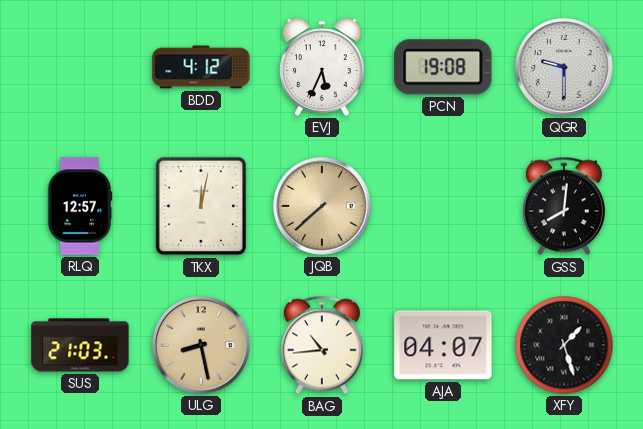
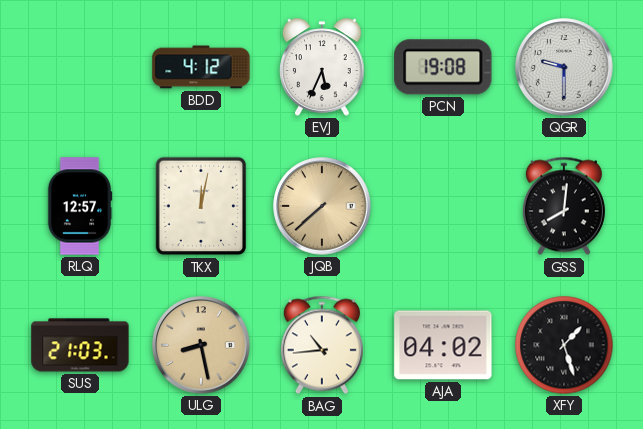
AJA: 04:07 -> 04:02 (443, 345)
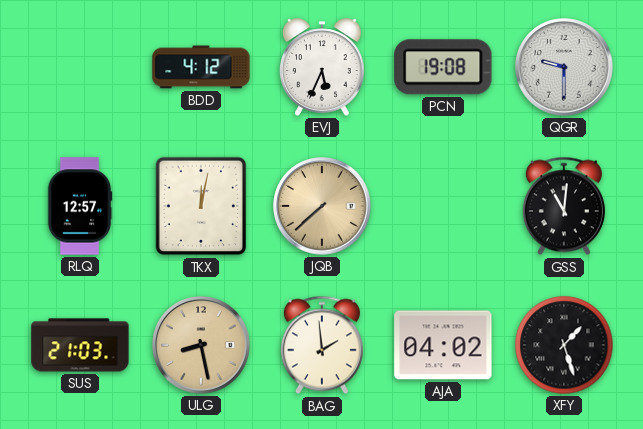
GSS: 8:01 -> 11:01 (564, 206)
BAG: 10:44 -> 1:59 (322, 345)
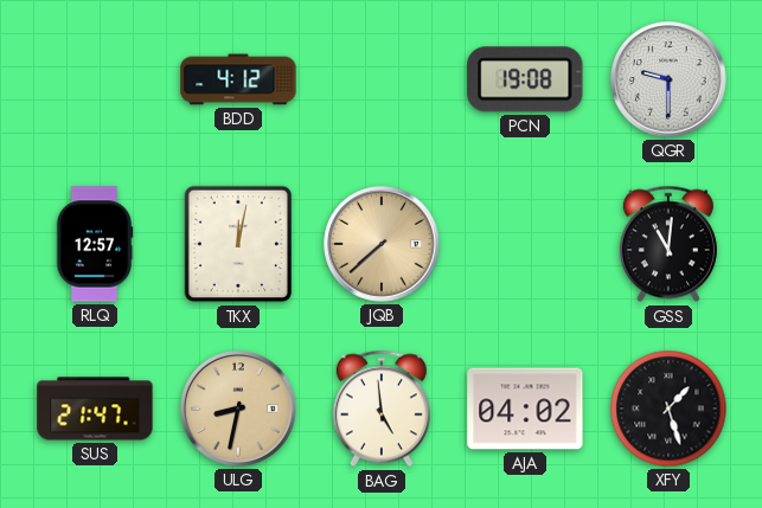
EVJ: 5:34 -> none (322, 67)
SUS: 21:03 -> 21:47 (95, 409)
ULG: 8:28 -> 8:32 (238, 409)
BAG: 1:59 -> 4:59 (382, 409)
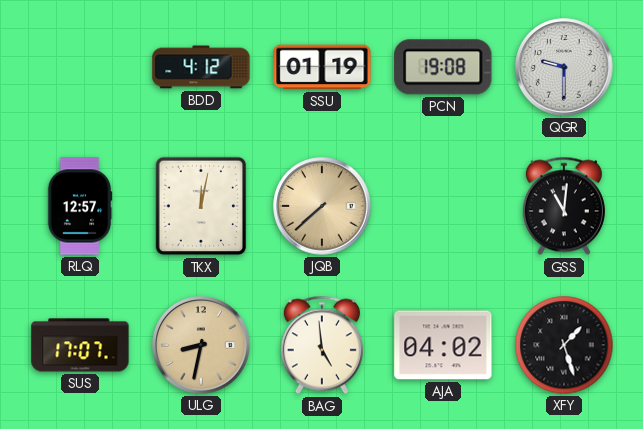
SSU: none -> 01:19 (322, 67)
SUS: 21:47 -> 17:07 (80, 345)
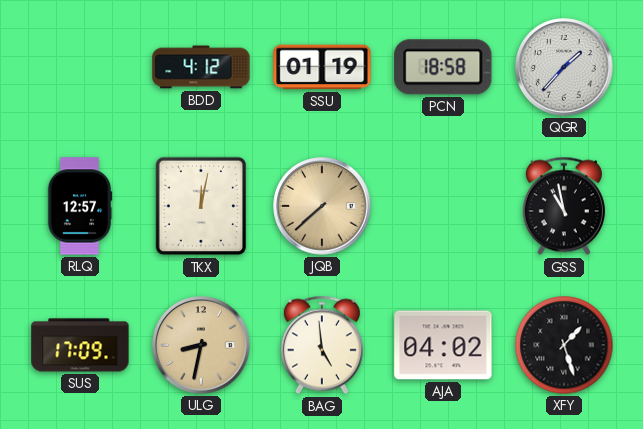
PCN: 19:08 -> 18:58 (443, 67)
QGR: 9:30 -> 1:37 (564, 67)
GSS: 11:01 -> 10:58 (564, 206)
SUS: 17:07 -> 17:09 (80, 345)
